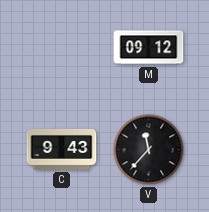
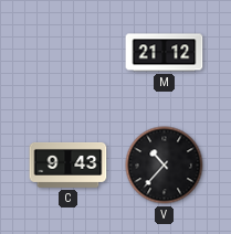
M: 09:12 -> 21:12 (165, 53)
V: 11:37 -> 10:37 (165, 166)
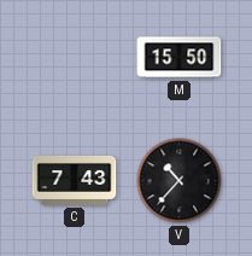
M: 21:12 -> 15:50 (180, 58)
C: 9:43 -> 7:43 (75, 181)
